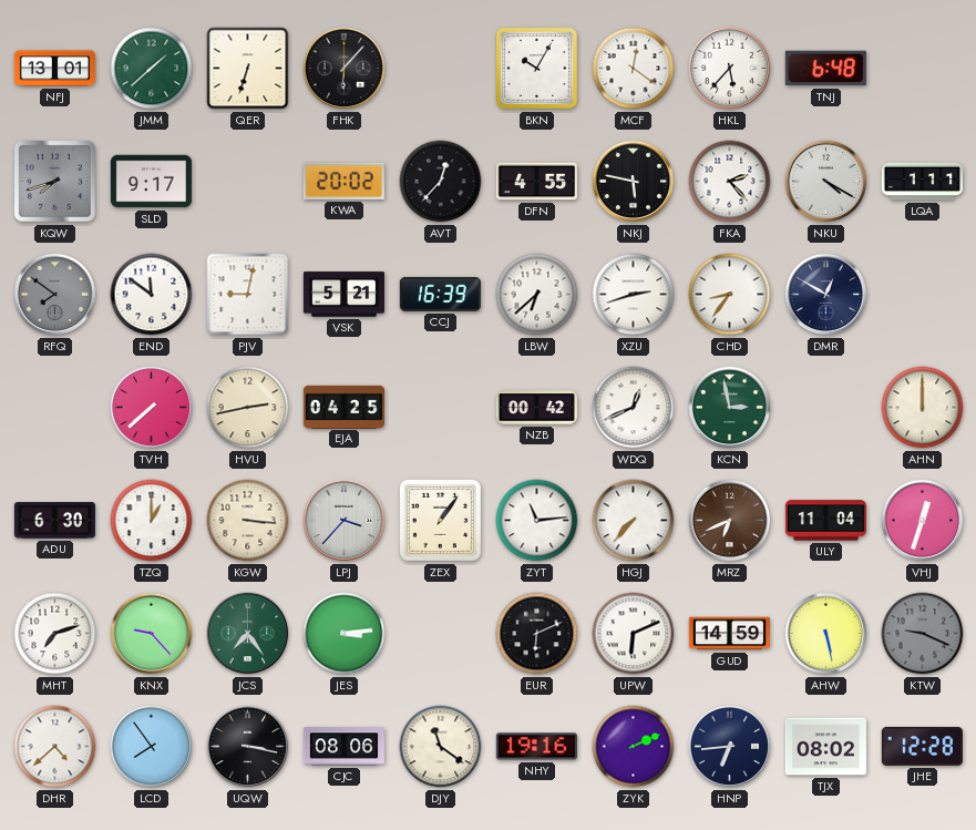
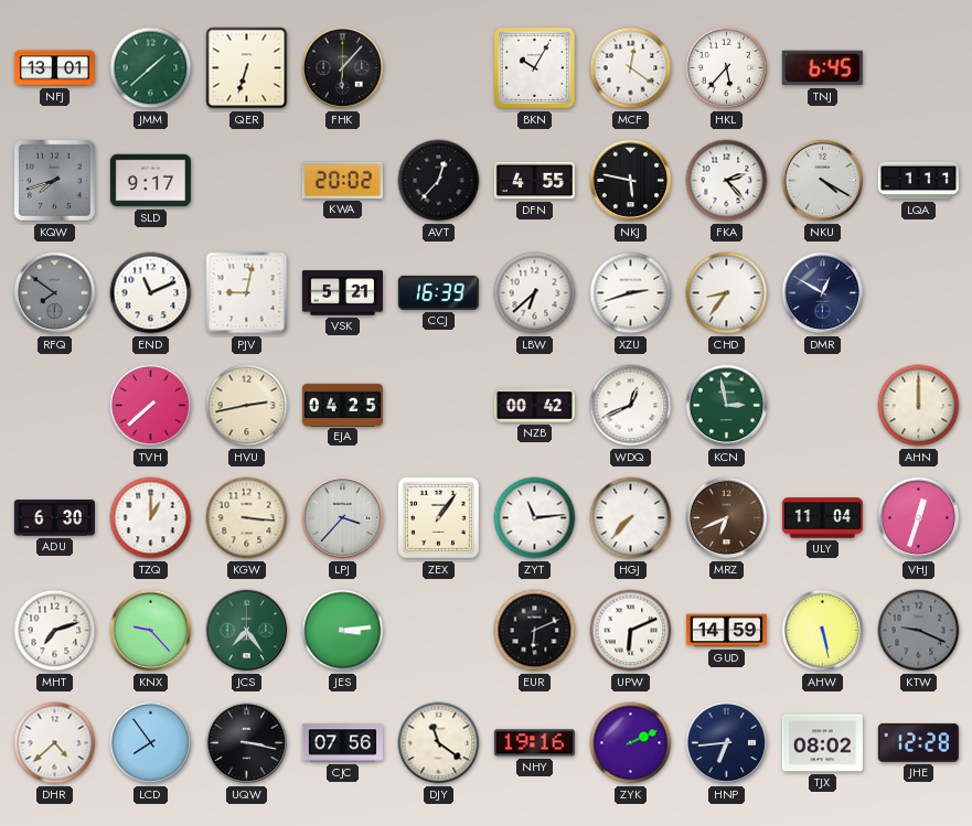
TNJ: 6:48 -> 6:45 (822, 68)
END: 11:51 -> 11:11 (151, 293)
CJC: 08:06 -> 07:56 (342, 743)
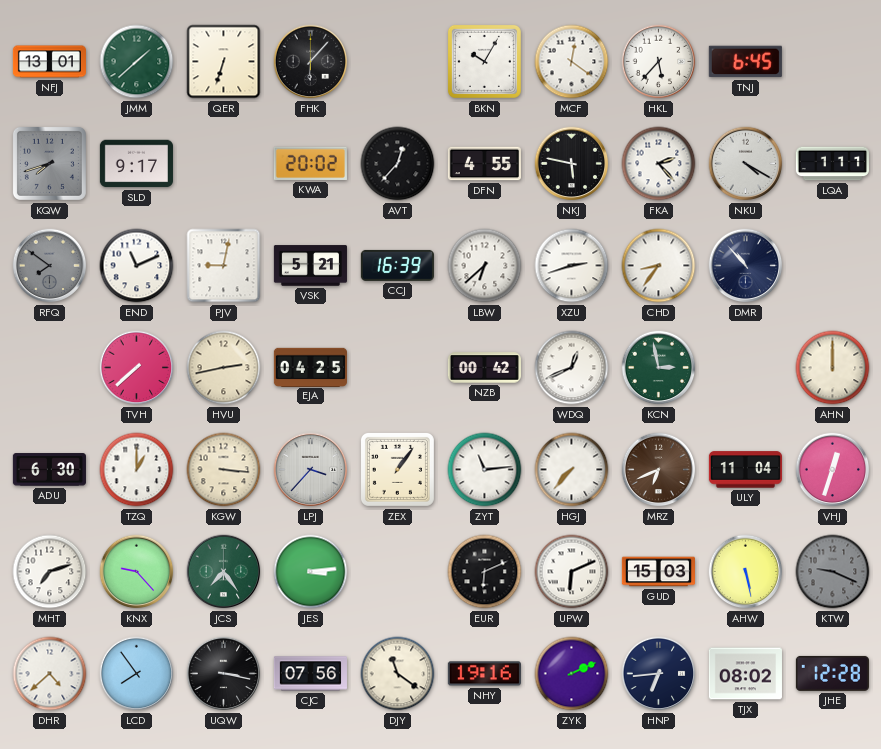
DMR: 12:50 -> 10:53 (746, 266)
GUD: 14:59 -> 15:03 (658, 572)
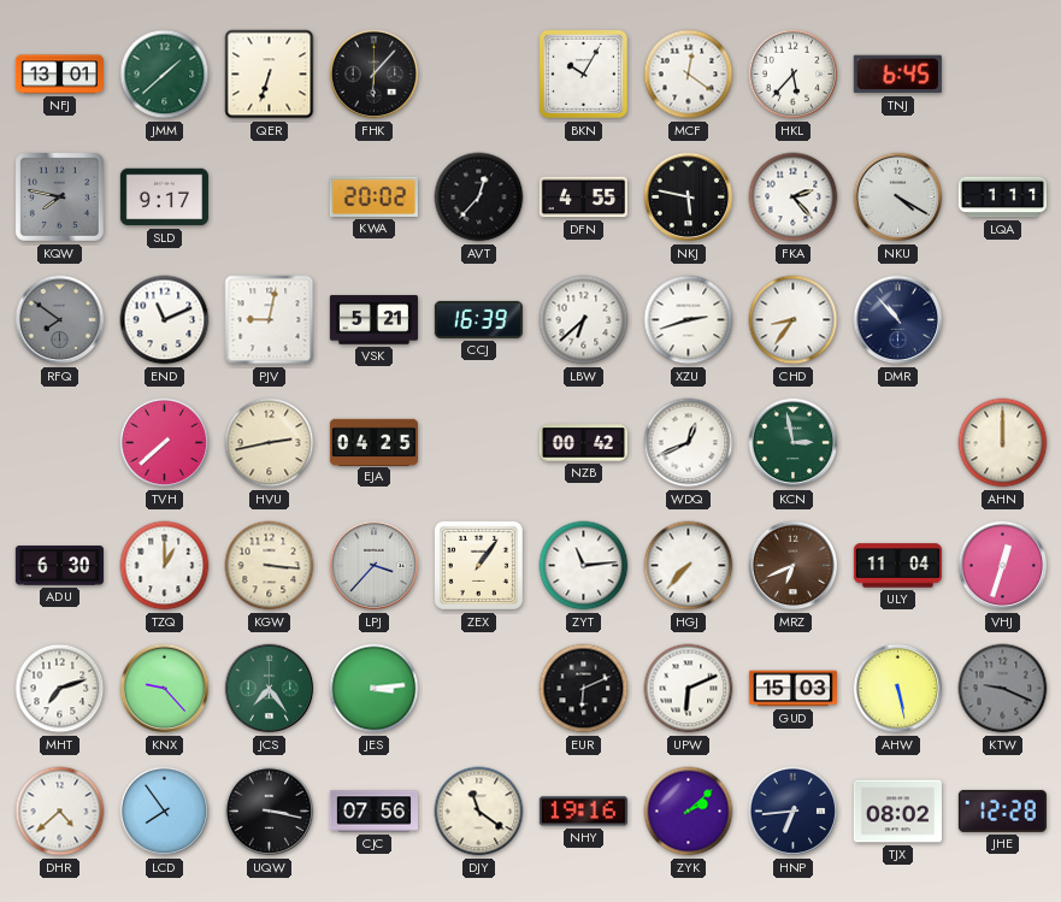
KQW: 7:42 -> 7:47 (59, 196)
ZYK: 2:11 -> 2:08 (689, 812)
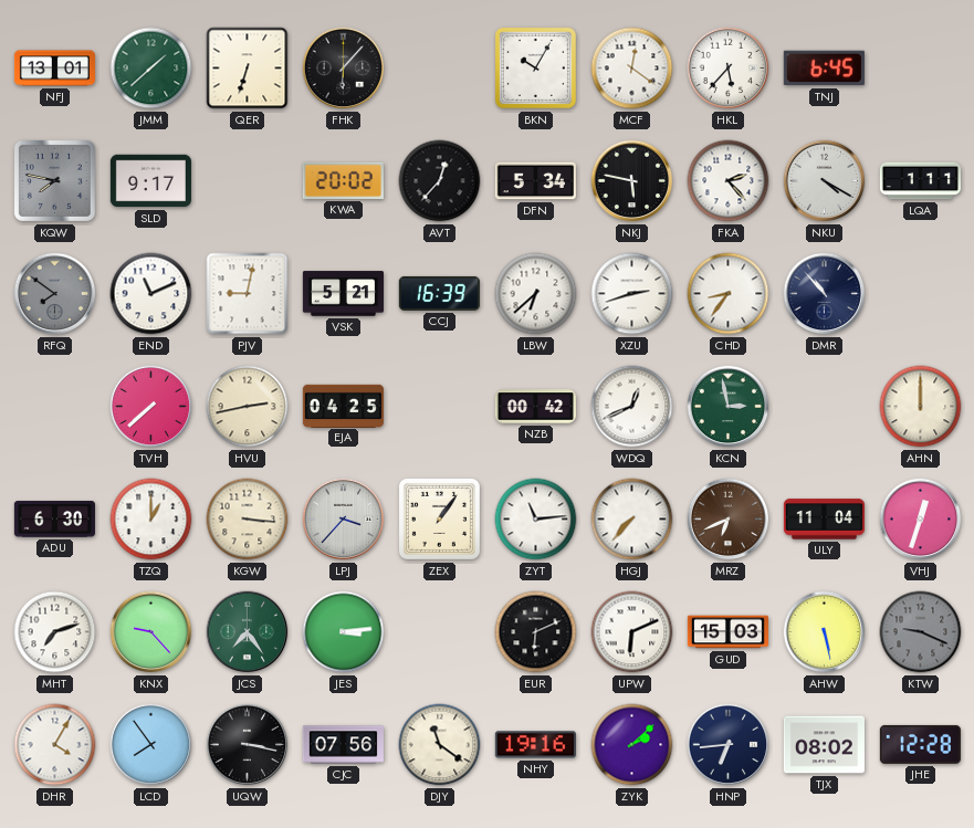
DFN: 4:55 -> 5:34 (535, 181)
DHR: 4:38 -> 4:05 (55, 745)
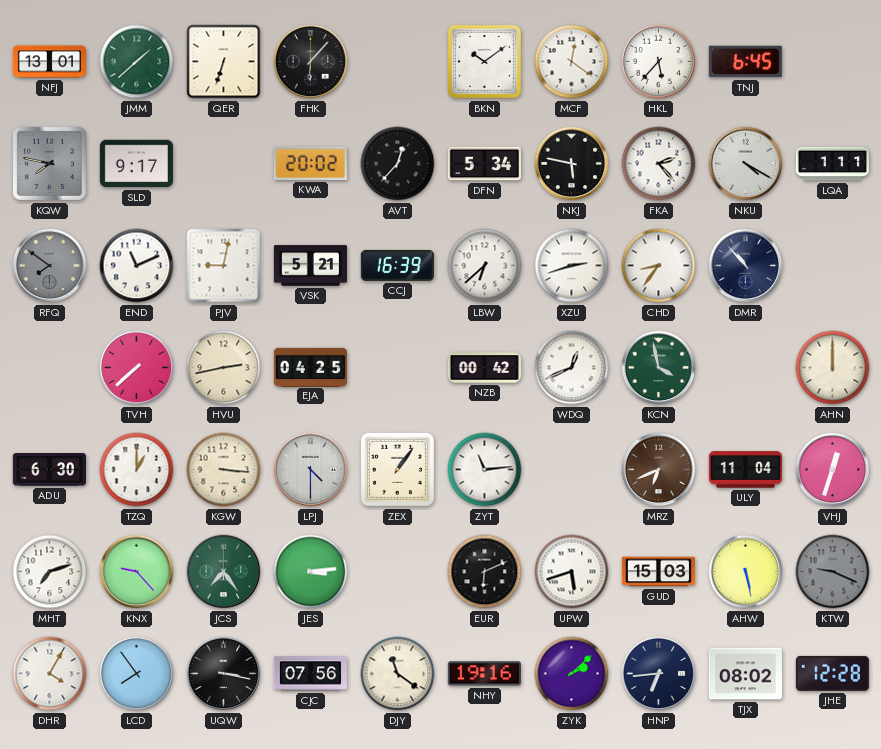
BKN: 10:05 -> 10:09 (484, 61)
KCN: 2:58 -> 3:58 (659, 368)
LPJ: 3:37 -> 4:30 (311, 470)
HGJ: 7:37 -> none (632, 520)
UPW: 6:11 -> 5:42 (572, 572)
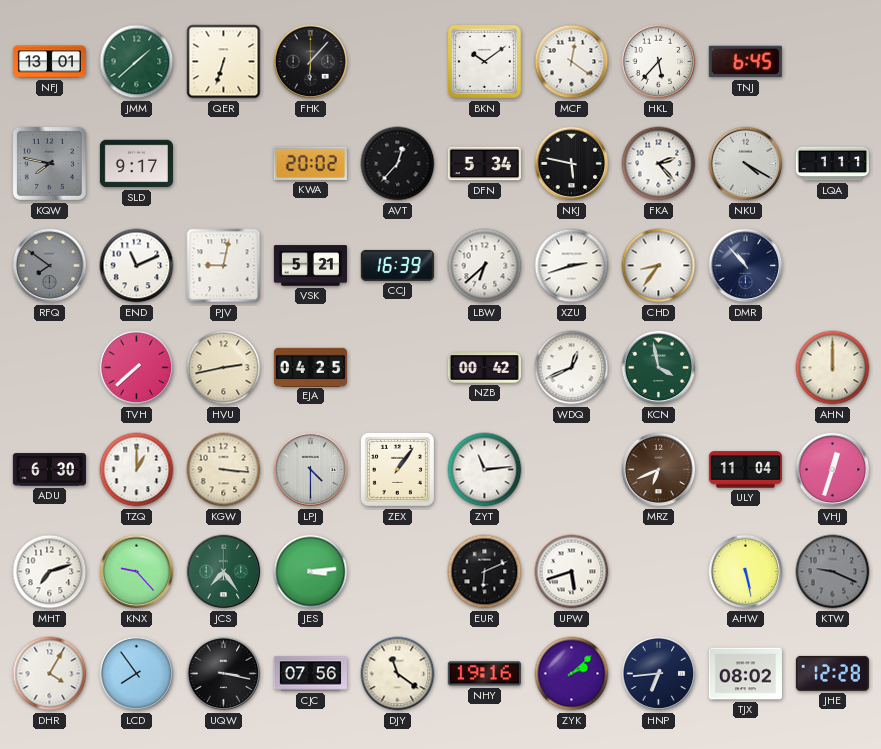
GUD: 15:03 -> none (658, 572)
